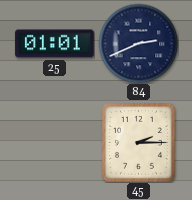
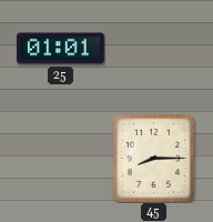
84: 2:41 -> none (138, 43)
45: 2:15 -> 8:15 (153, 158)
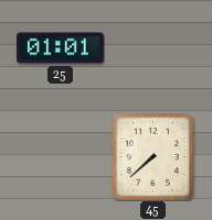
45: 8:15 -> 7:38 (152, 156)
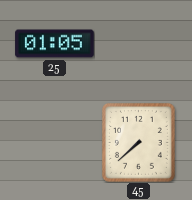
25: 01:01 -> 01:05 (55, 44)
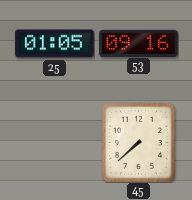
53: none -> 09:16 (139, 43)
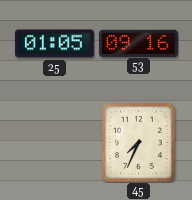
45: 7:38 -> 7:34 (138, 142)
